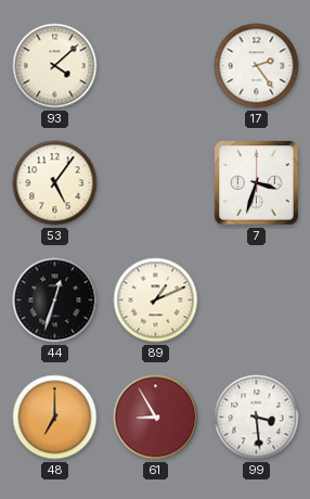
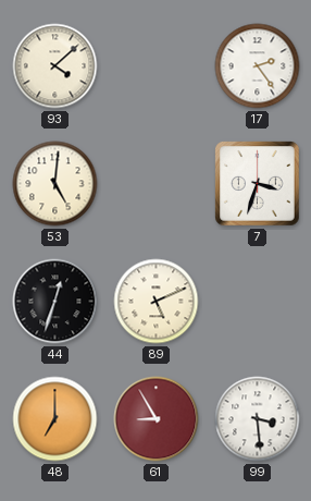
53: 5:06 -> 5:01 (55, 184)
89: 1:11 -> 5:11 (157, 302)
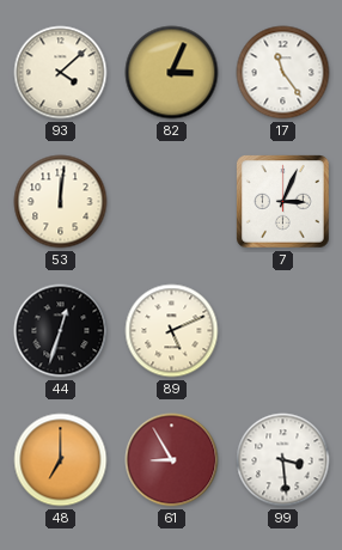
82: none -> 3:04 (172, 73)
17: 2:24 -> 11:24 (283, 73)
53: 5:01 -> 12:01 (61, 202)
7: 3:33 -> 3:04 (283, 202)
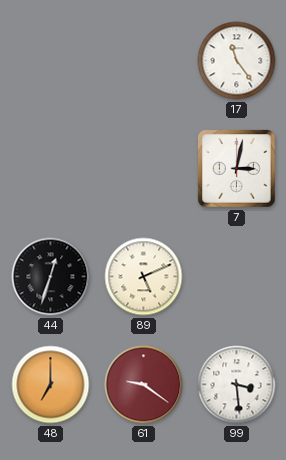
93: 4:08 -> none (61, 73)
82: 3:04 -> none (172, 73)
53: 12:01 -> none (61, 202)
7: 3:04 -> 3:02 (237, 169)
61: 8:55 -> 9:21 (144, 385)
